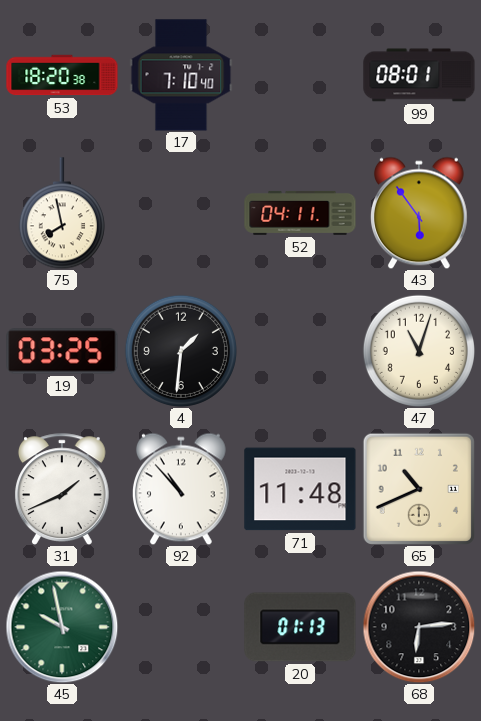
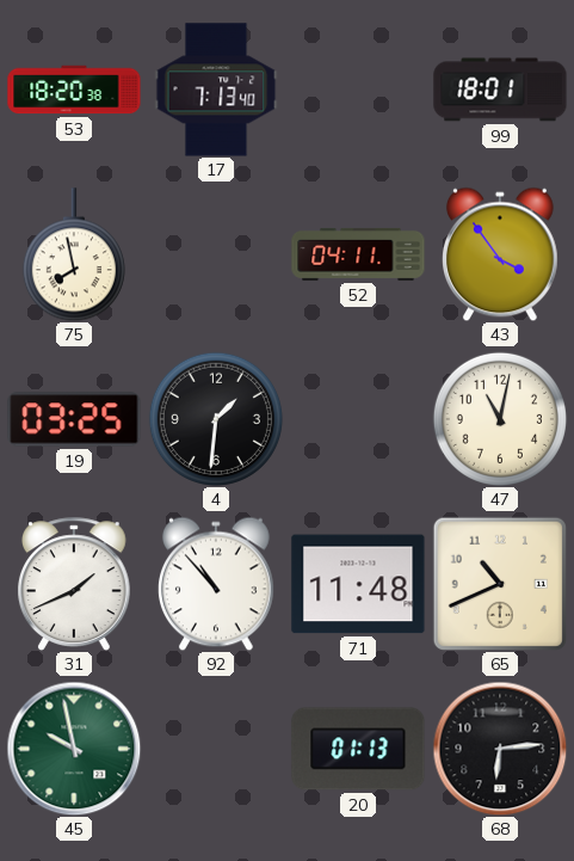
17: 7:10 -> 7:13 (216, 90)
99: 08:01 -> 18:01 (500, 90)
43: 5:54 -> 3:54 (500, 254)
47: 11:03 -> 11:02 (500, 419)
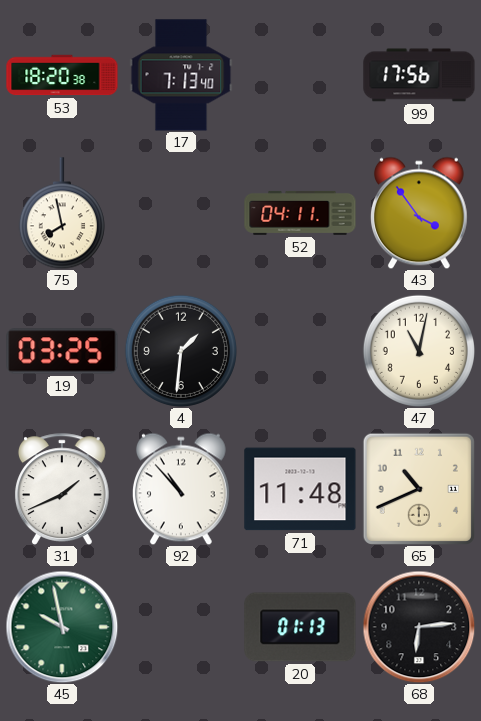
99: 18:01 -> 17:56 (419, 75)
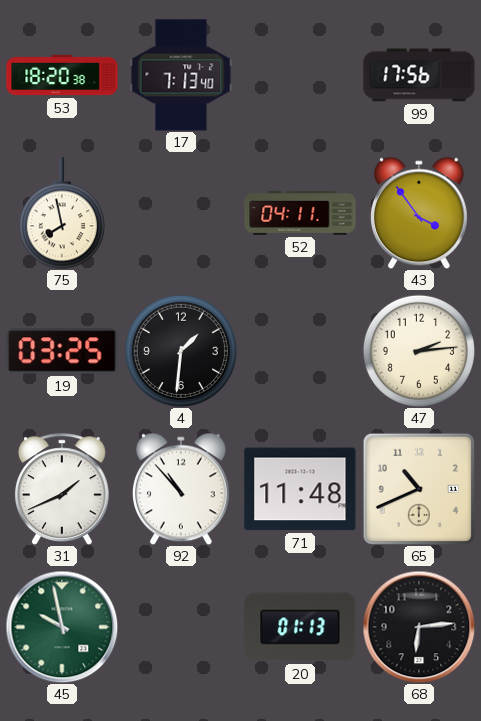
47: 11:02 -> 2:14 (419, 351)
